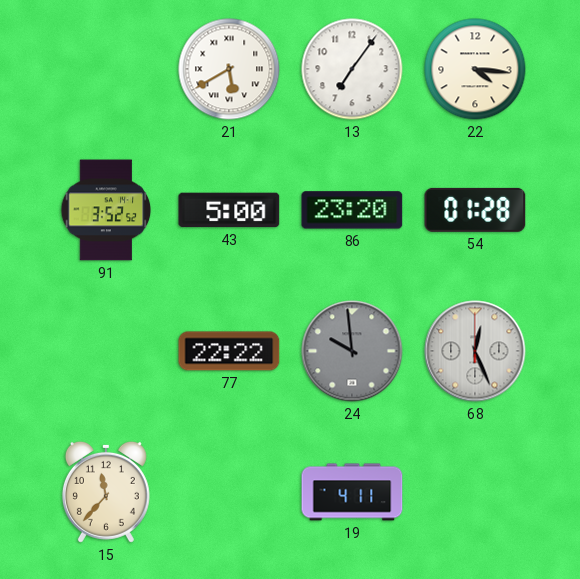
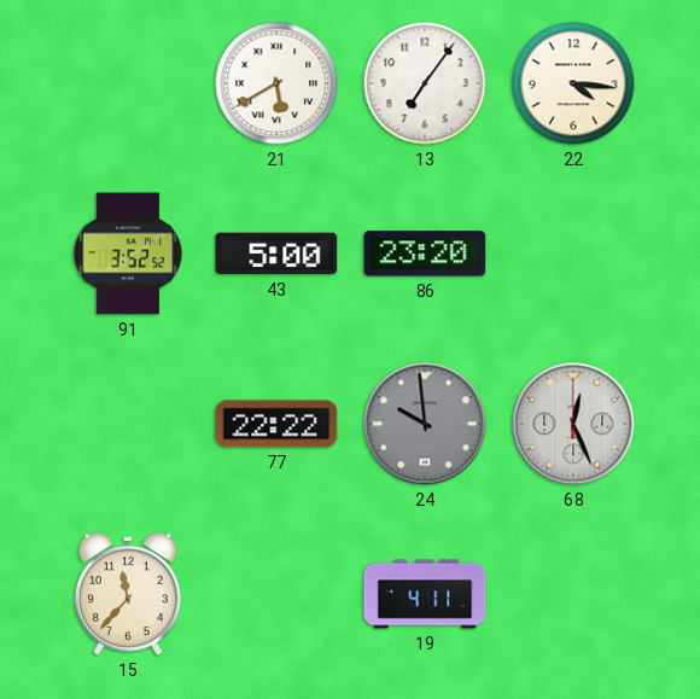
54: 01:28 -> none (475, 210)
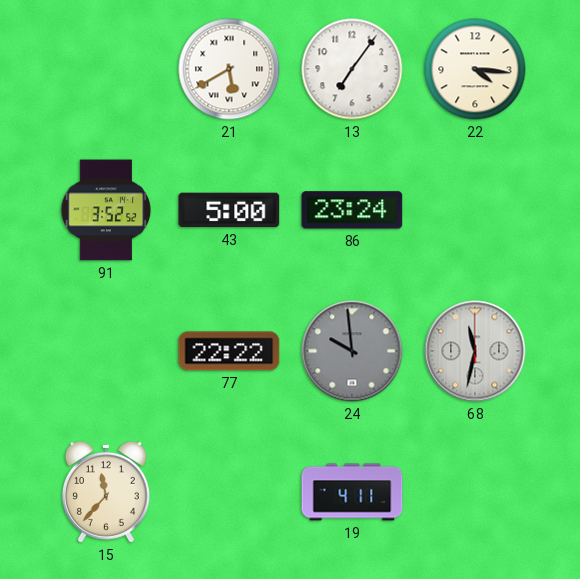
86: 23:20 -> 23:24 (352, 210)
68: 12:26 -> 11:32 (475, 351)
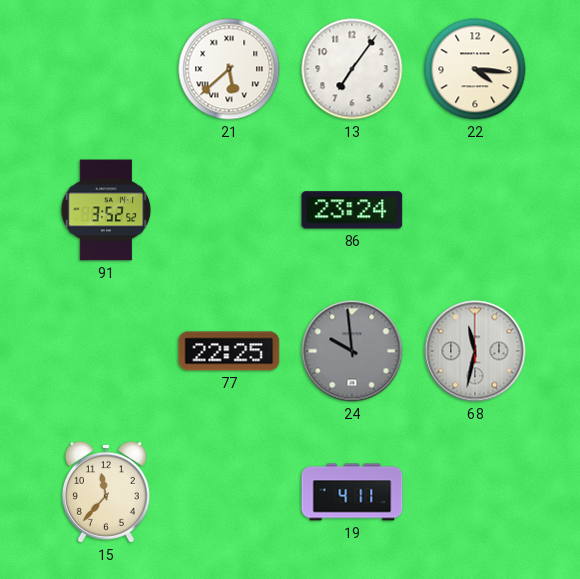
21: 5:40 -> 5:38 (229, 69)
43: 5:00 -> none (229, 210)
77: 22:22 -> 22:25 (229, 351)
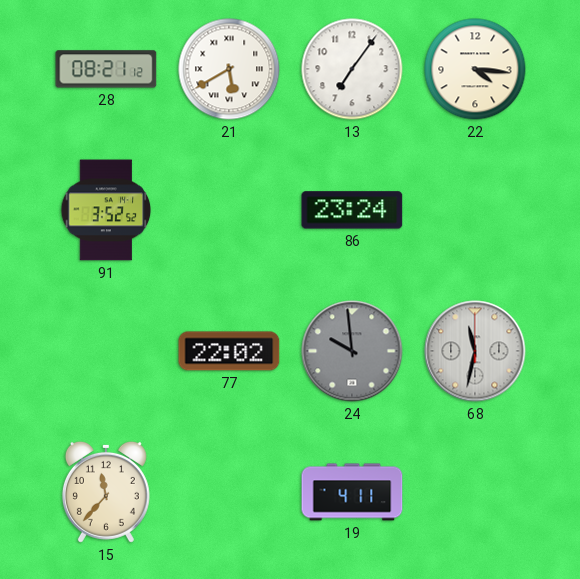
28: none -> 08:21 (106, 69)
21: 5:38 -> 5:40 (229, 69)
77: 22:25 -> 22:02 (229, 351)
